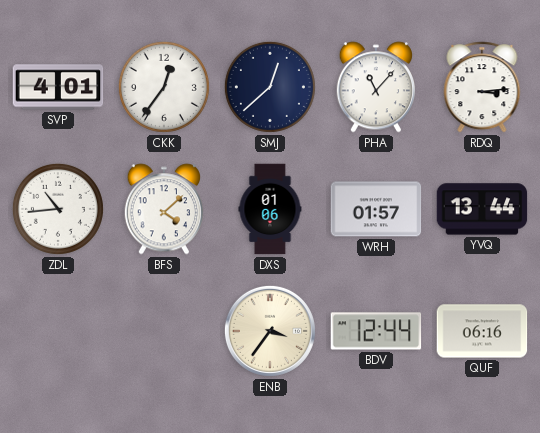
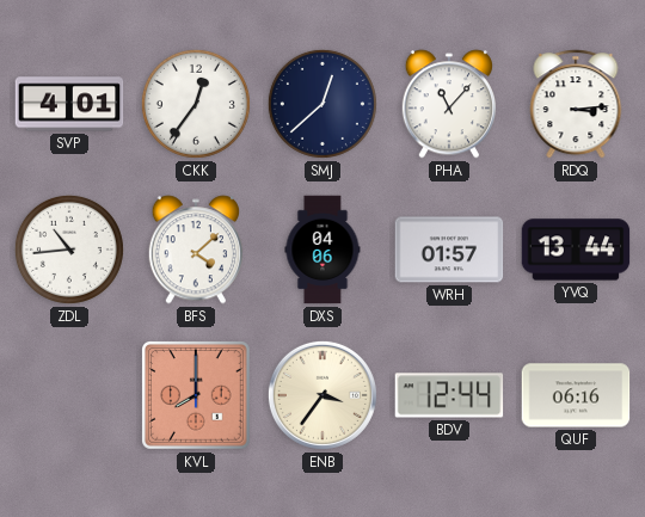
DXS: 01:06 -> 04:06 (322, 250)
KVL: none -> 8:00 (197, 396)
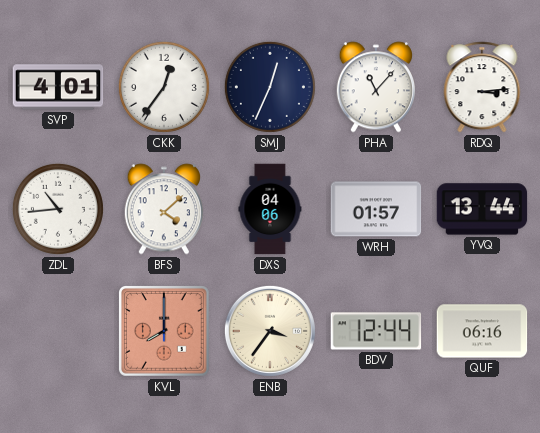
SMJ: 12:38 -> 12:34 (270, 87)
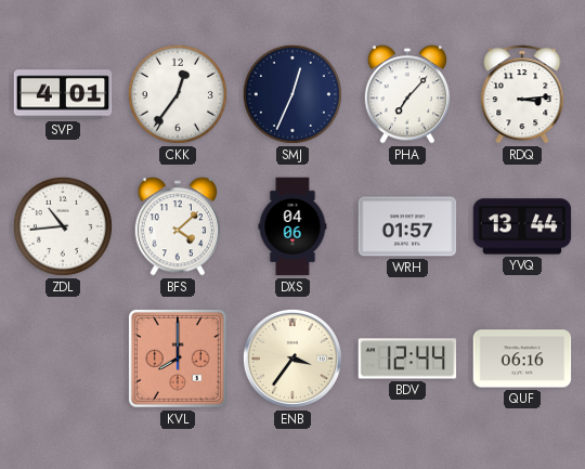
PHA: 11:07 -> 7:07 (406, 94)
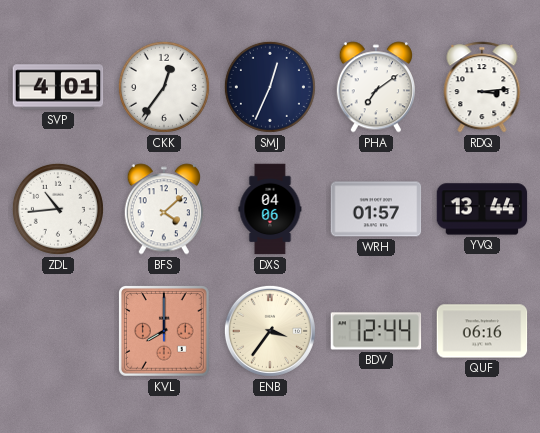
PHA: 7:07 -> 7:09 (375, 87)
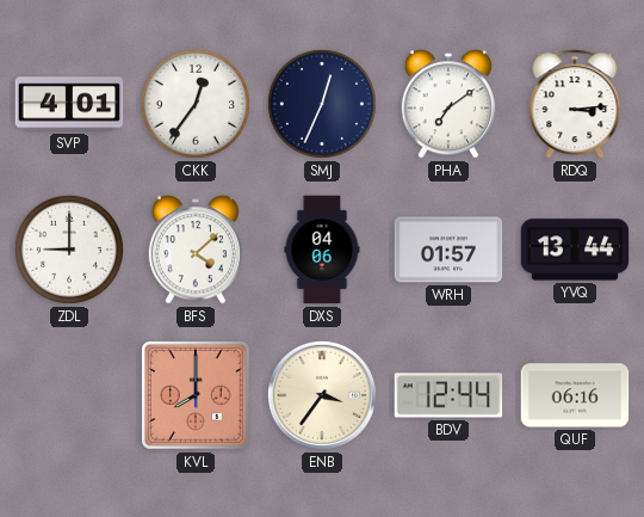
ZDL: 10:44 -> 9:00 (69, 250)
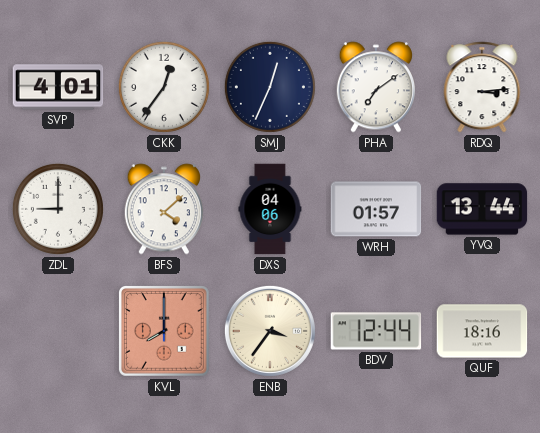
QUF: 06:16 -> 18:16 (482, 331)
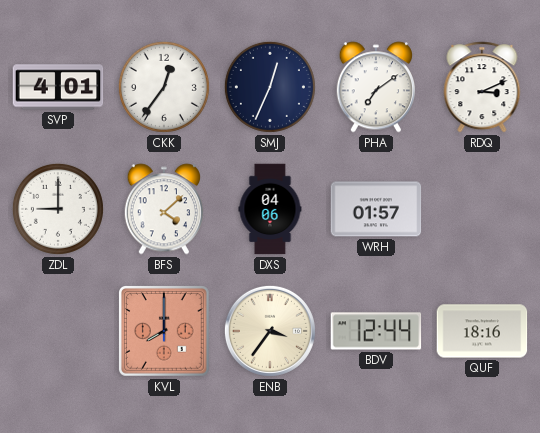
RDQ: 3:14 -> 3:11 (482, 87)
YVQ: 13:44 -> none (482, 209)
